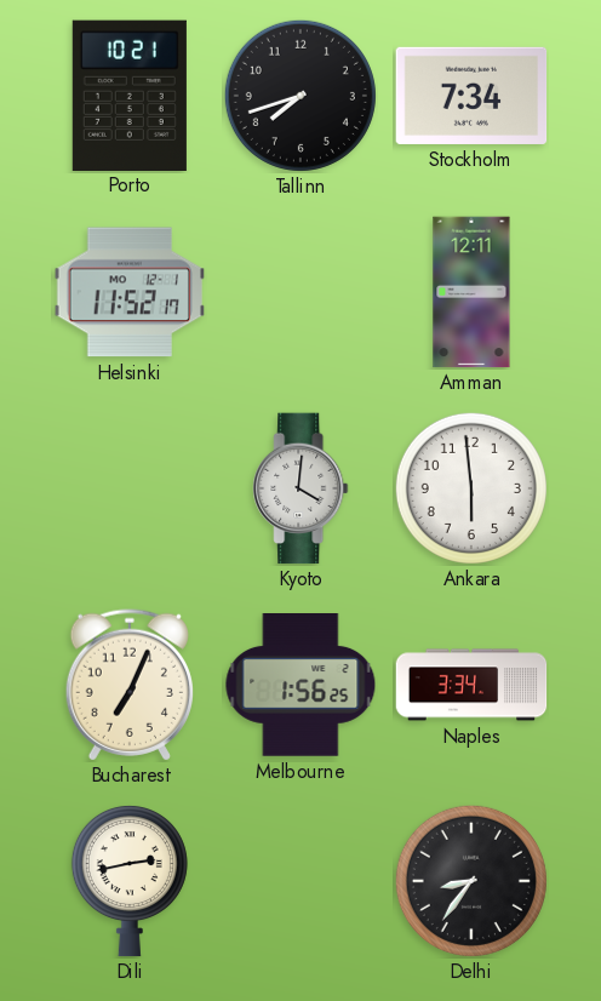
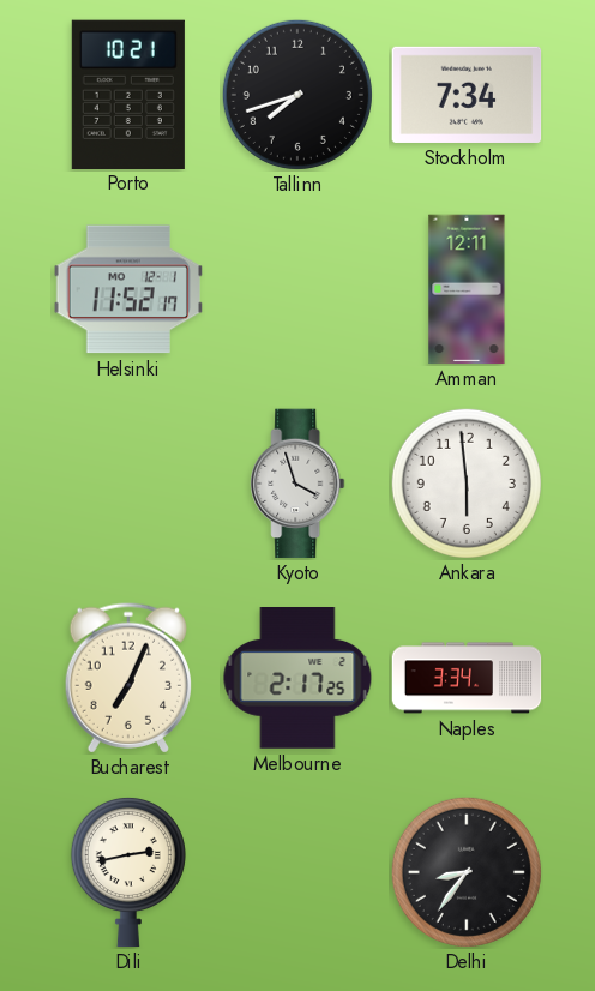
Kyoto: 4:01 -> 3:57 (297, 484)
Melbourne: 1:56 -> 2:17 (297, 679)
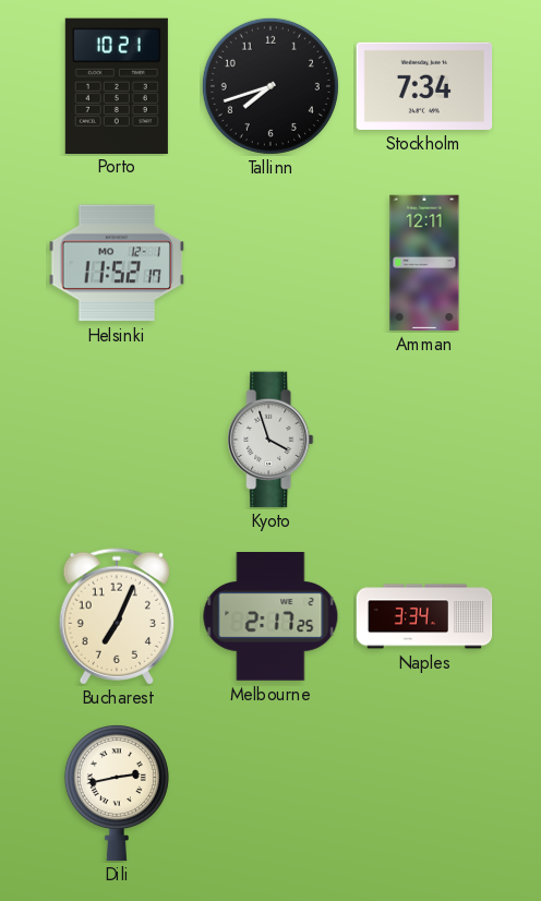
Ankara: 5:59 -> none (467, 484)
Delhi: 8:36 -> none (467, 872)
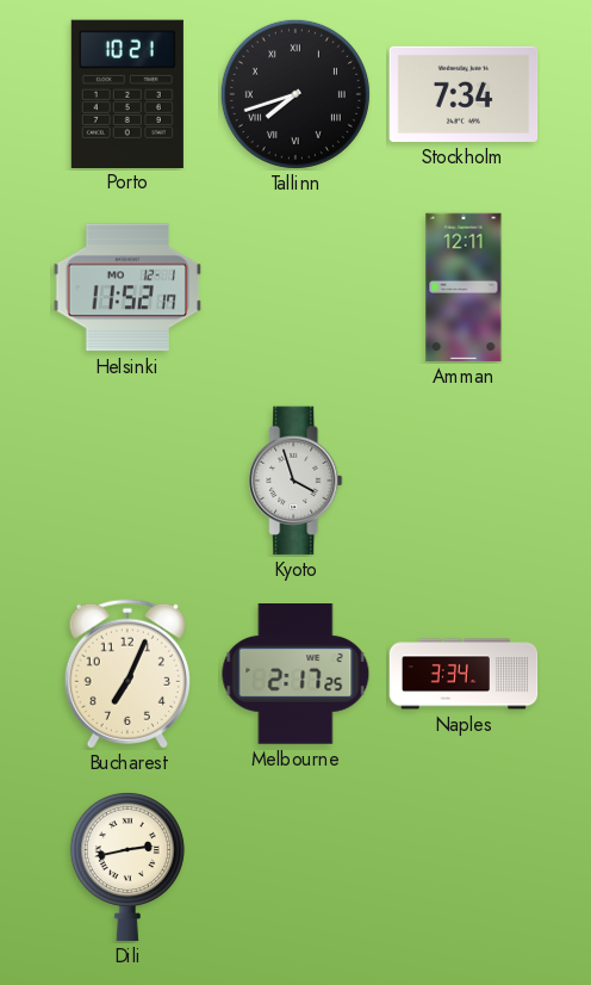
Tallinn numerals: Arabic -> Roman (295, 94)
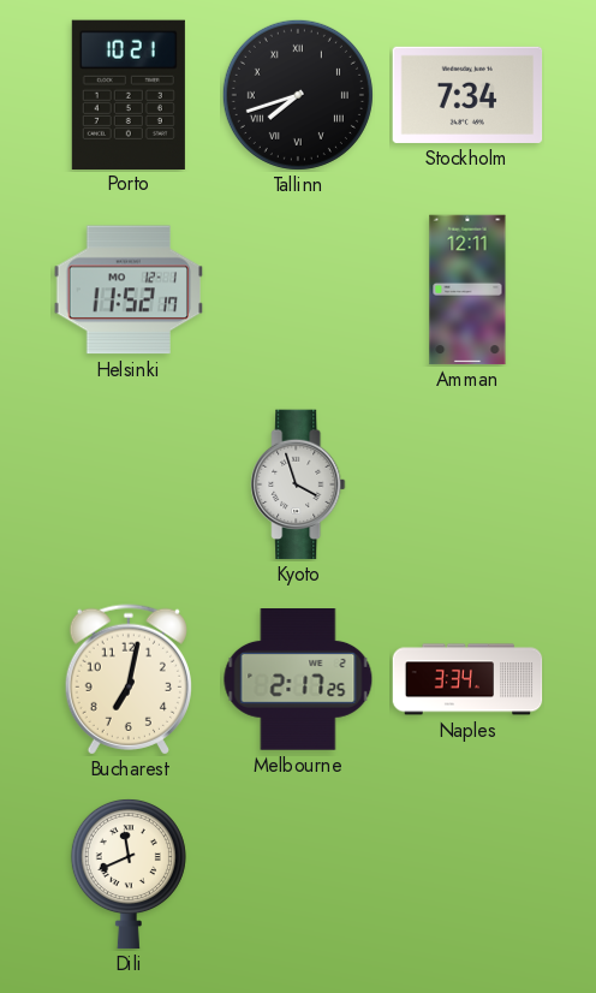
Bucharest: 7:04 -> 7:02 (129, 679)
Dili: 2:43 -> 11:41 (129, 874)
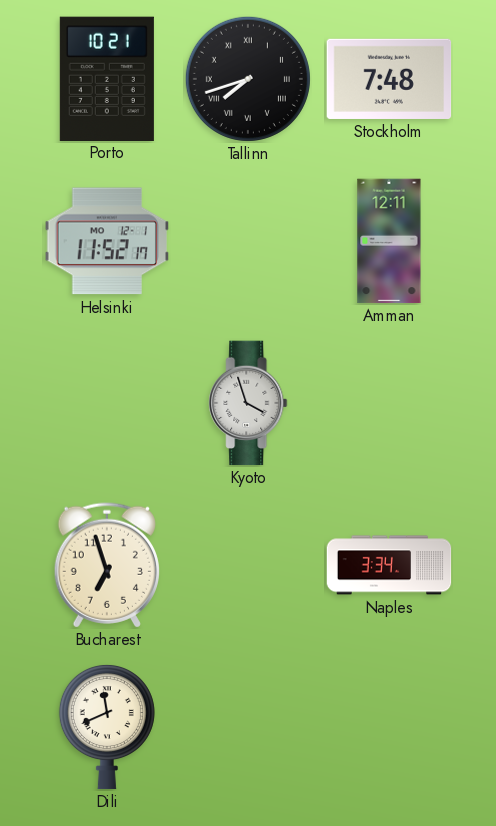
Stockholm: 7:34 -> 7:48 (389, 79)
Bucharest: 7:02 -> 6:57 (107, 565)
Melbourne: 2:17 -> none (298, 680)
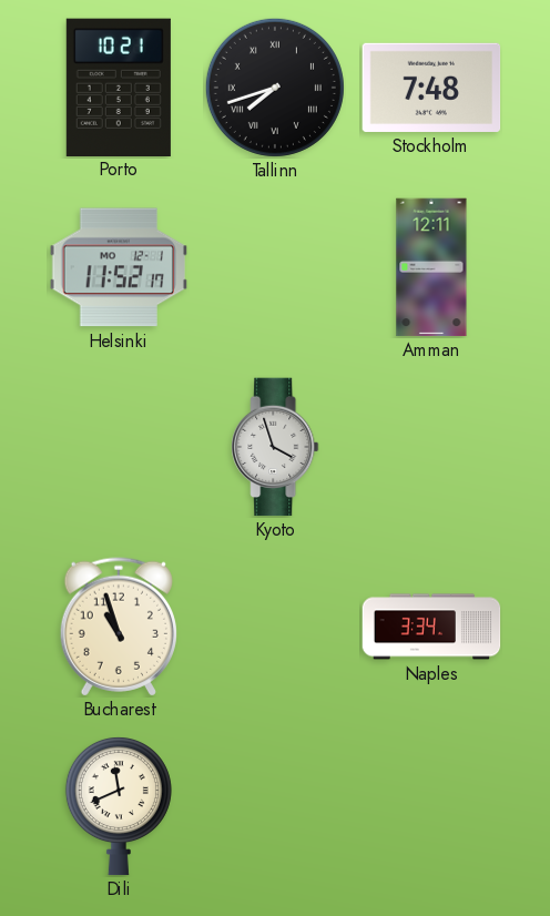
Bucharest: 6:57 -> 10:57 (119, 627)
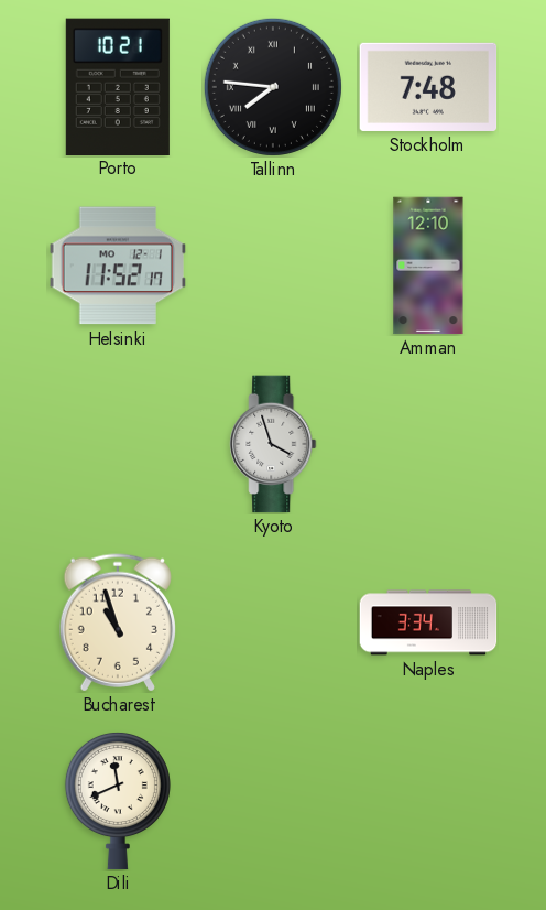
Tallinn: 7:42 -> 7:46 (273, 87)
Amman: 12:11 -> 12:10 (428, 266)
